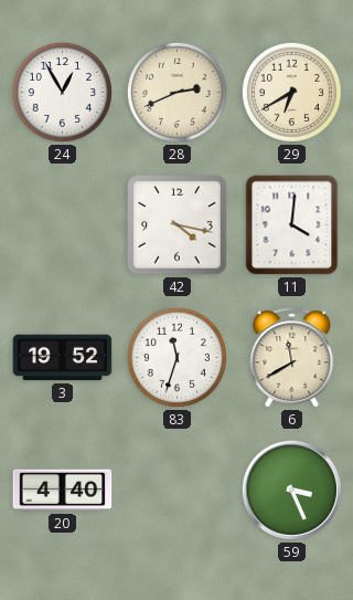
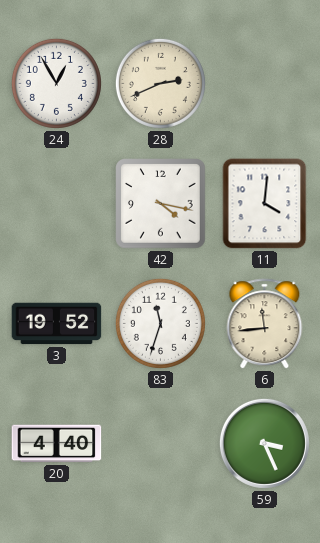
29: 6:40 -> none (291, 92)
6: 11:40 -> 11:44 (265, 324)
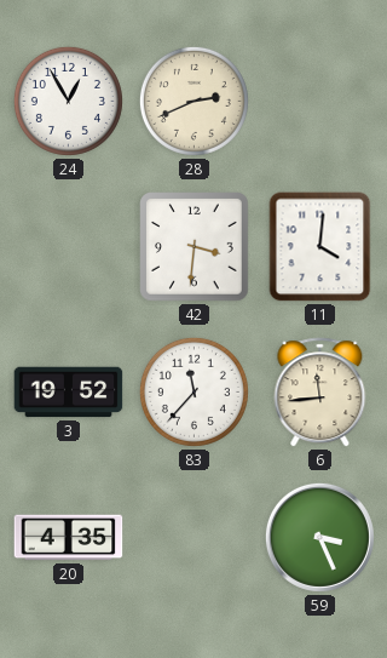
42: 4:17 -> 3:31 (195, 247)
83: 11:33 -> 11:37 (193, 391)
20: 4:40 -> 4:35 (69, 538)
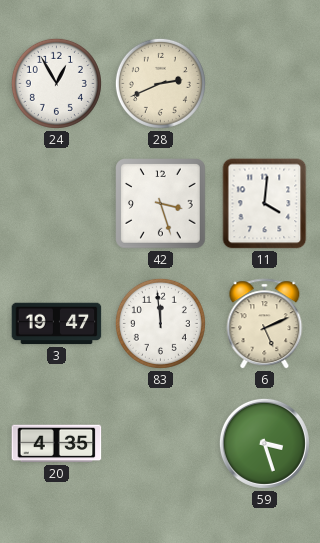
42: 3:31 -> 3:27 (161, 204)
3: 19:52 -> 19:47 (57, 324)
83: 11:37 -> 11:59 (160, 323)
6: 11:44 -> 5:11 (265, 324)
59: 3:26 -> 3:27 (264, 443)
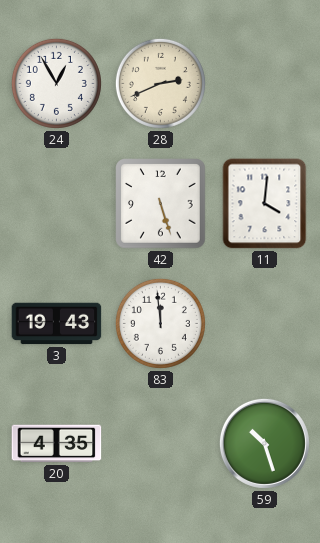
42: 3:27 -> 5:27 (161, 204)
3: 19:47 -> 19:43 (57, 324)
6: 5:11 -> none (265, 324)
59: 3:27 -> 10:27 (264, 443)
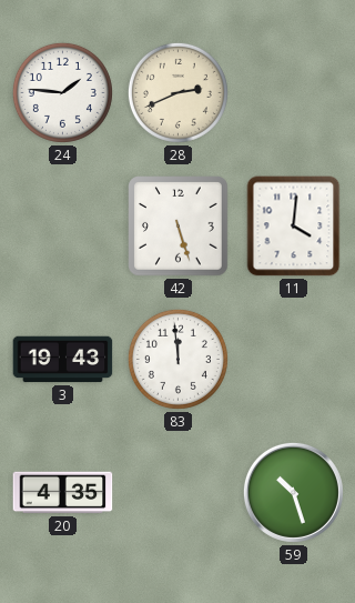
24: 12:55 -> 1:46 (62, 92)
